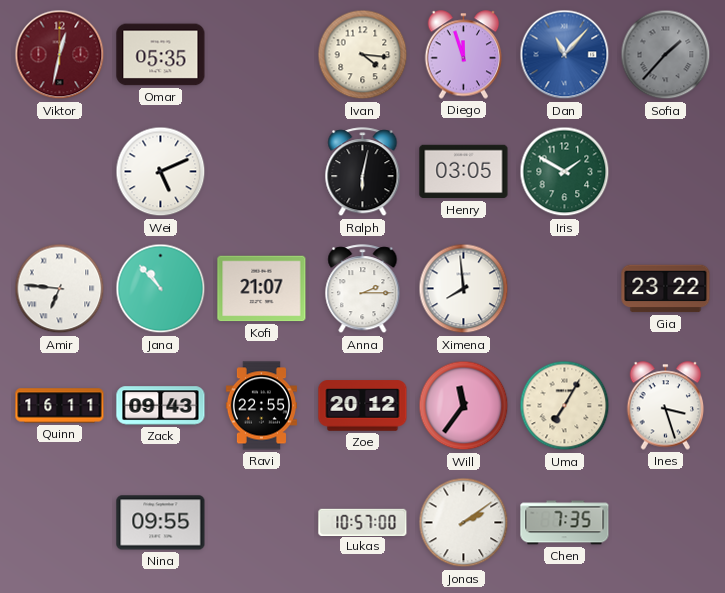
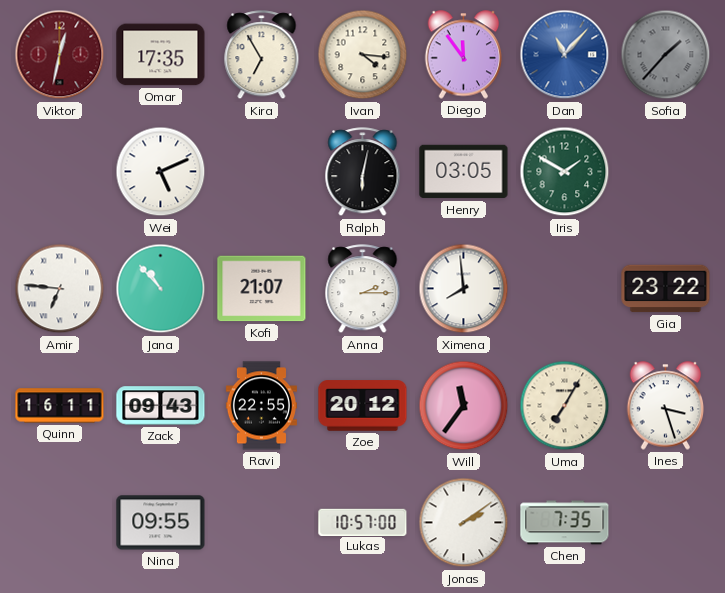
Omar: 05:35 -> 17:35 (161, 55)
Kira: none -> 6:55 (262, 55)
Diego: 11:57 -> 11:54 (464, 55)
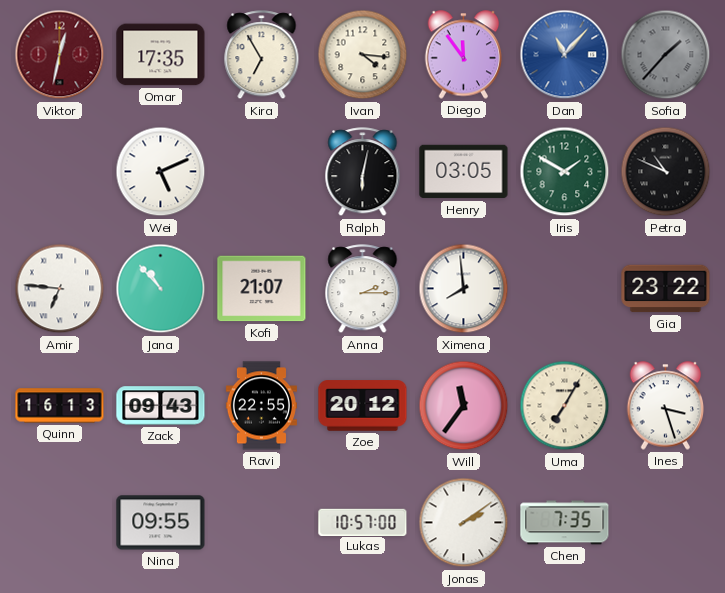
Petra: none -> 10:49 (666, 172)
Quinn: 16:11 -> 16:13 (60, 406)
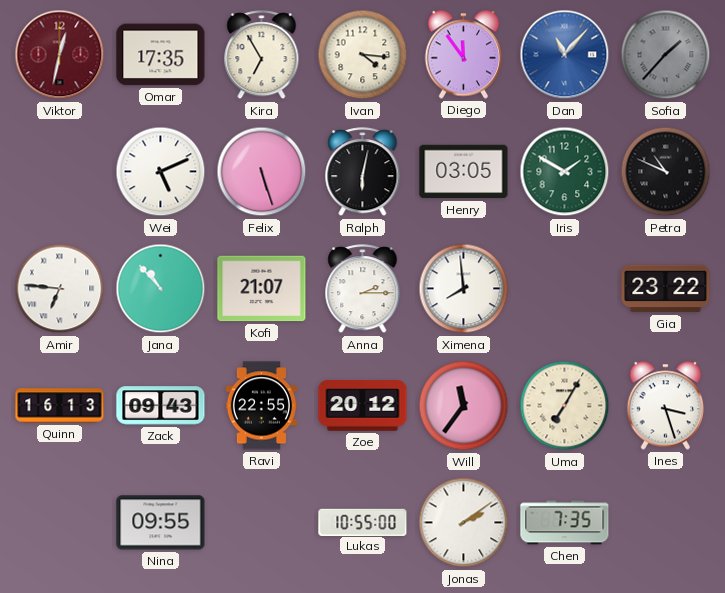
Felix: none -> 5:27 (262, 172)
Lukas: 10:57 -> 10:55 (363, 522)
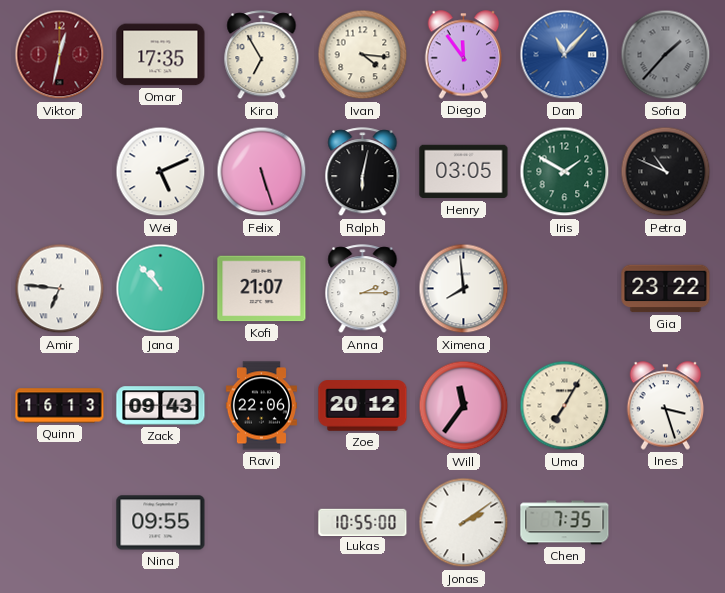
Ravi: 22:55 -> 22:06 (261, 406)
